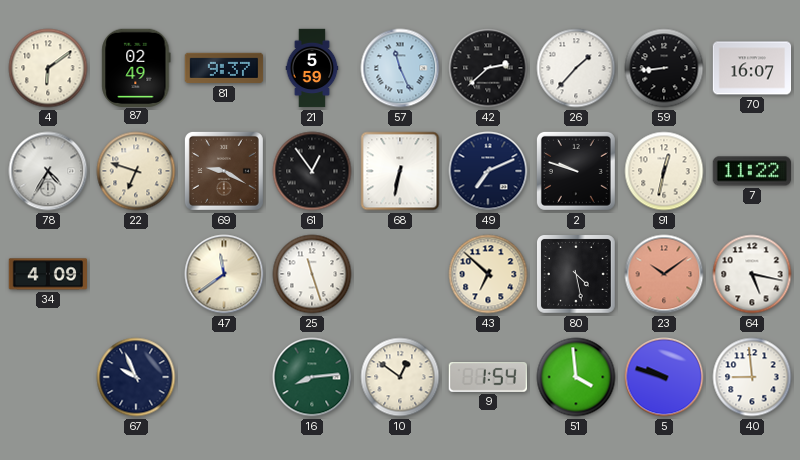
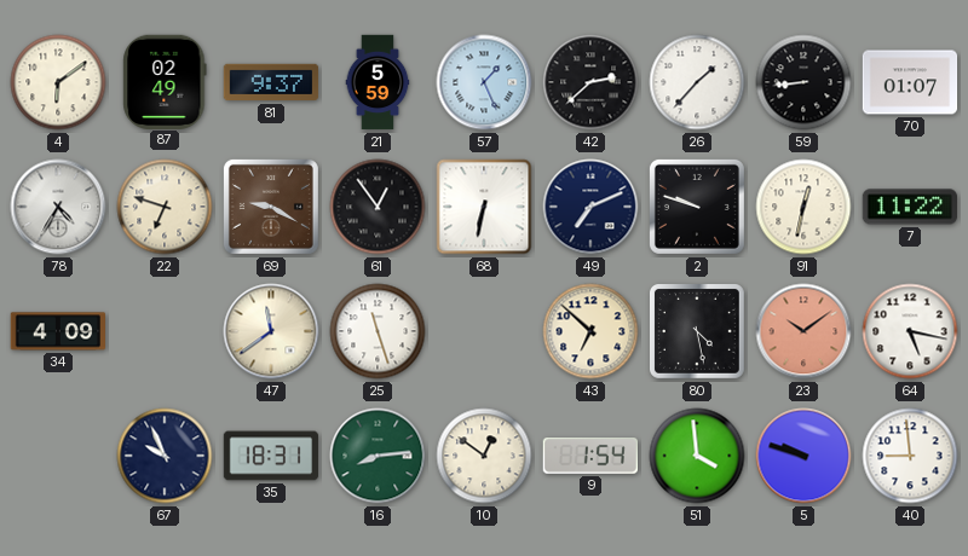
57: 11:26 -> 1:26 (484, 82)
70: 16:07 -> 01:07 (910, 82)
35: none -> 18:31 (271, 456)
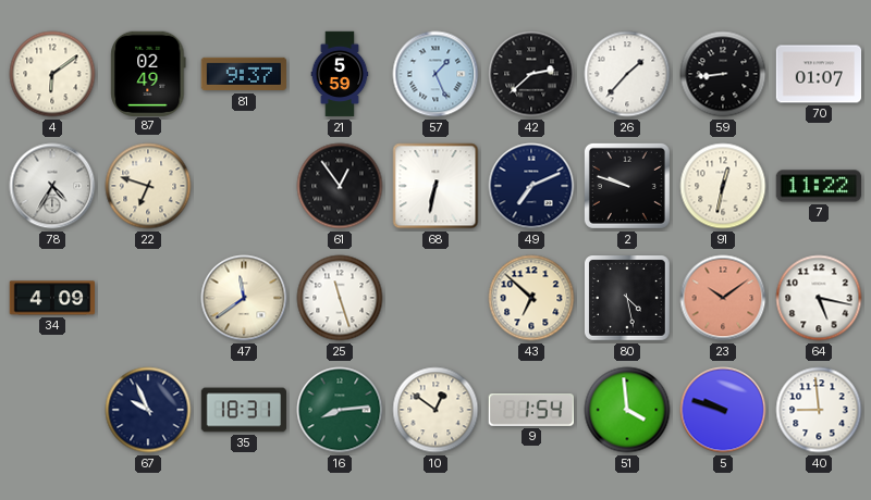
69: 9:20 -> none (271, 207)
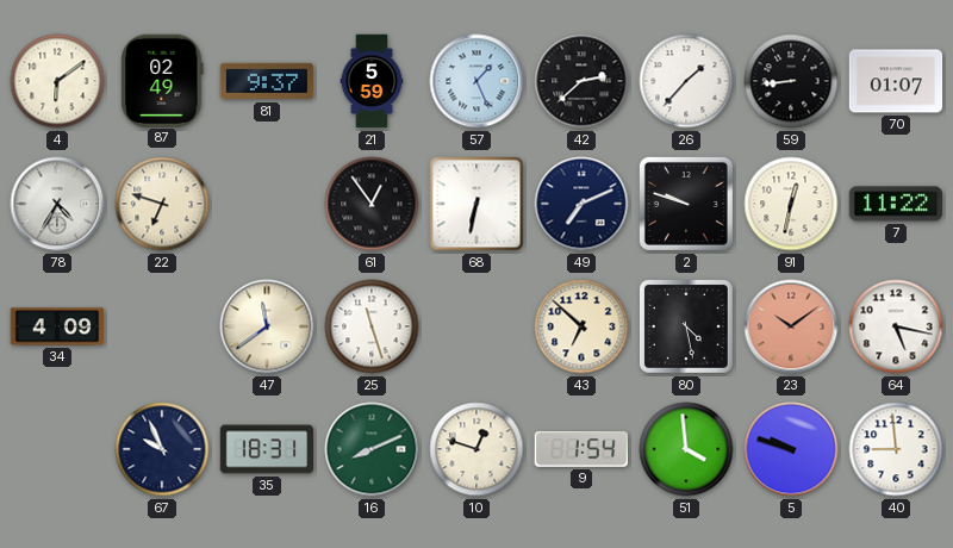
16: 8:14 -> 8:11 (372, 449)
10: 12:51 -> 12:48 (476, 449)
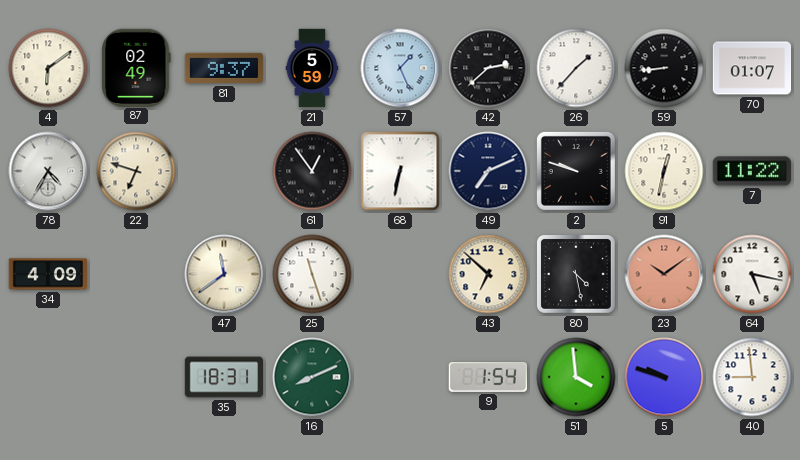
67: 9:56 -> none (162, 449)
10: 12:48 -> none (476, 449)
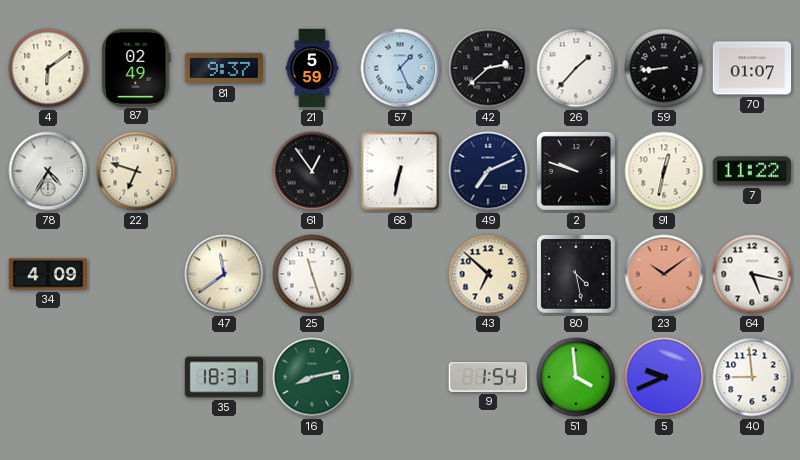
16: 8:11 -> 8:13 (312, 377)
5: 9:48 -> 9:41 (664, 377)
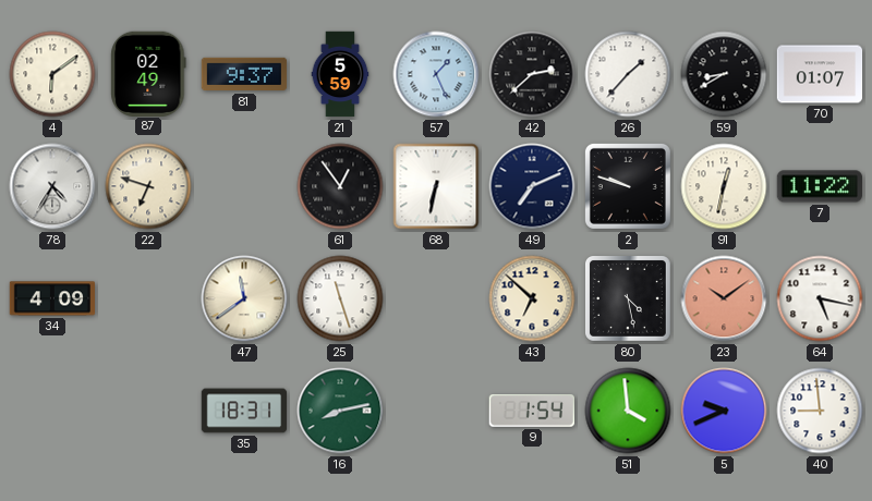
59: 8:44 -> 8:40 (724, 74)
